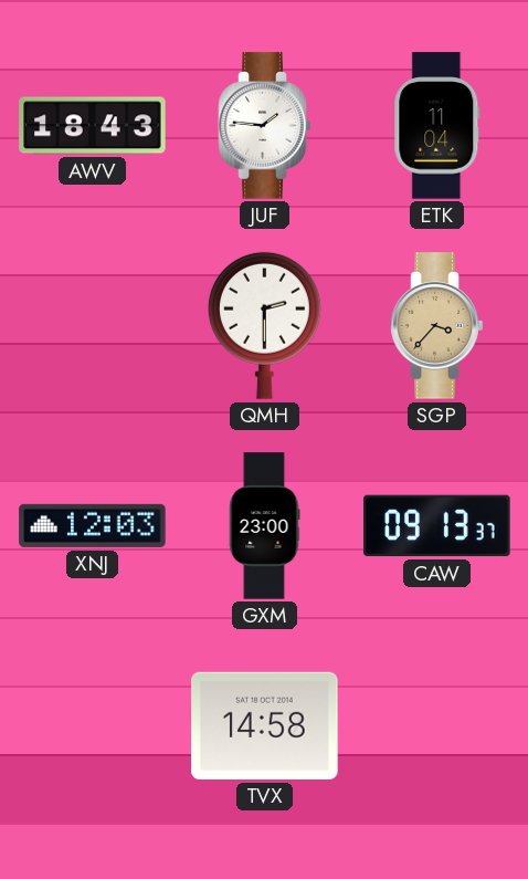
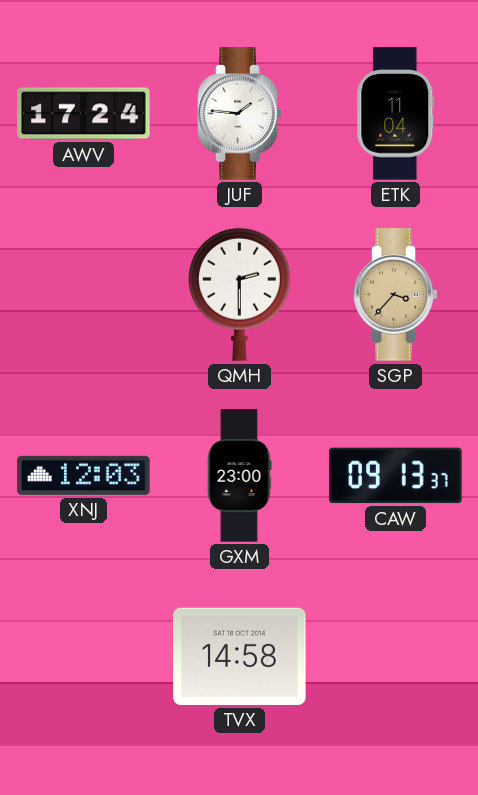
AWV: 18:43 -> 17:24 (84, 114)
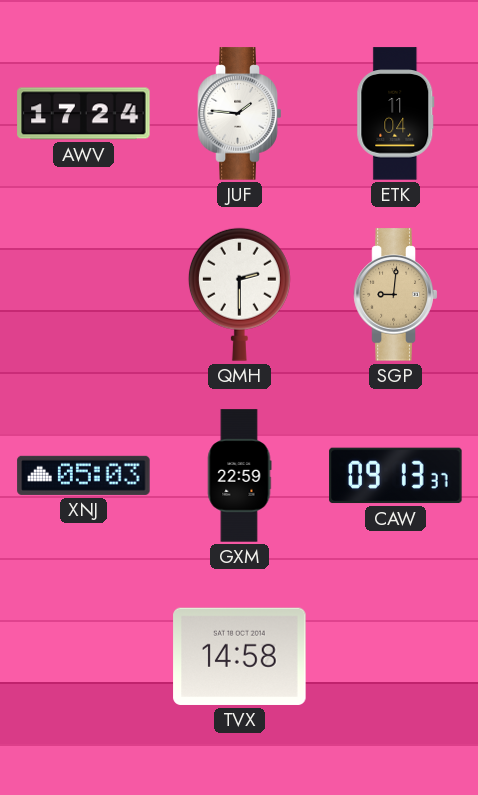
SGP: 3:37 -> 9:01 (396, 295)
XNJ: 12:03 -> 05:03 (84, 475)
GXM: 23:00 -> 22:59 (239, 476)
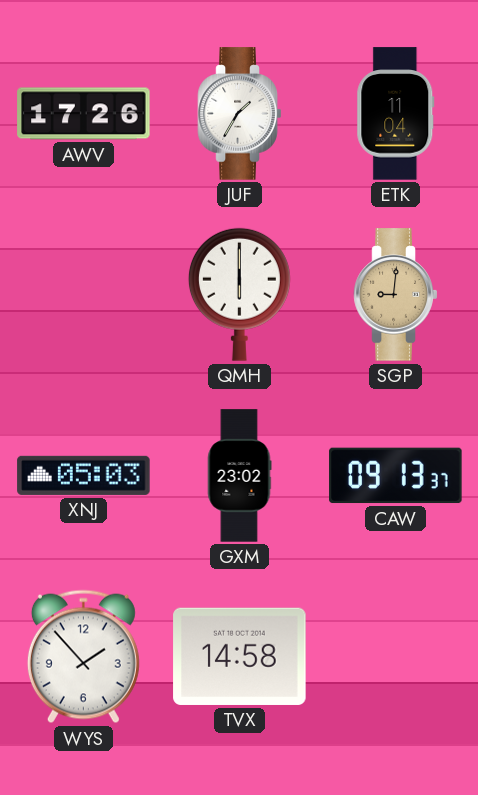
AWV: 17:24 -> 17:26 (84, 114)
JUF: 1:46 -> 1:35 (240, 114)
QMH: 2:30 -> 6:00 (239, 294)
GXM: 22:59 -> 23:02 (239, 476)
WYS: none -> 1:53 (83, 657)
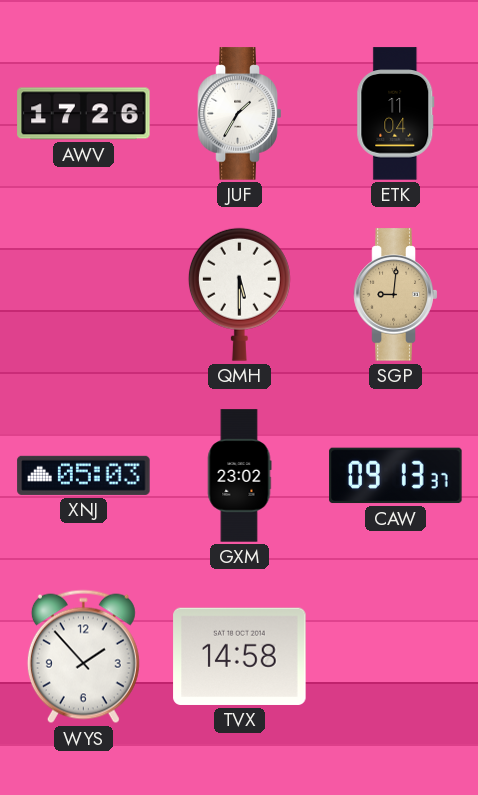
QMH: 6:00 -> 5:30 (239, 294)
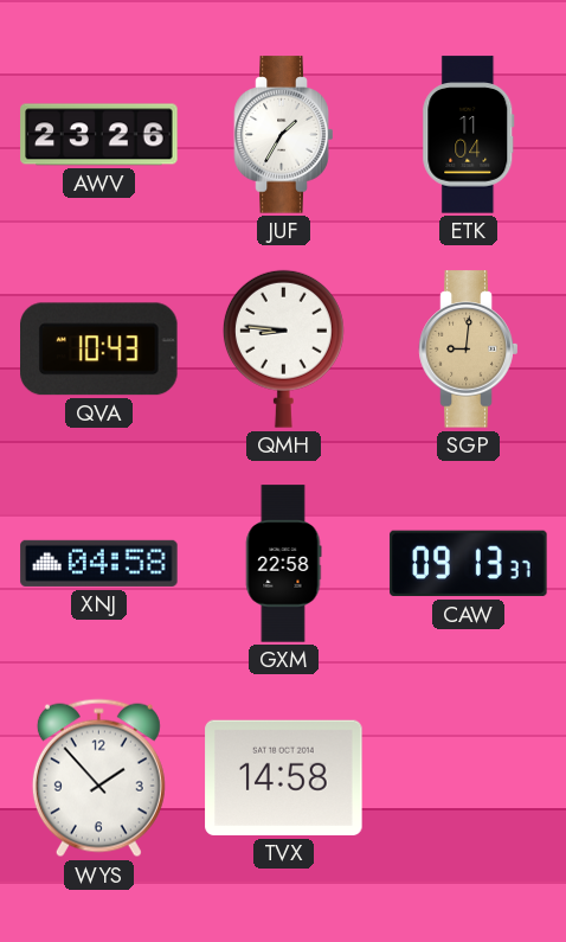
AWV: 17:26 -> 23:26 (99, 135)
QVA: none -> 10:43 (99, 350)
QMH: 5:30 -> 8:46 (283, 348)
XNJ: 05:03 -> 04:58 (99, 563)
GXM: 23:02 -> 22:58 (283, 564)
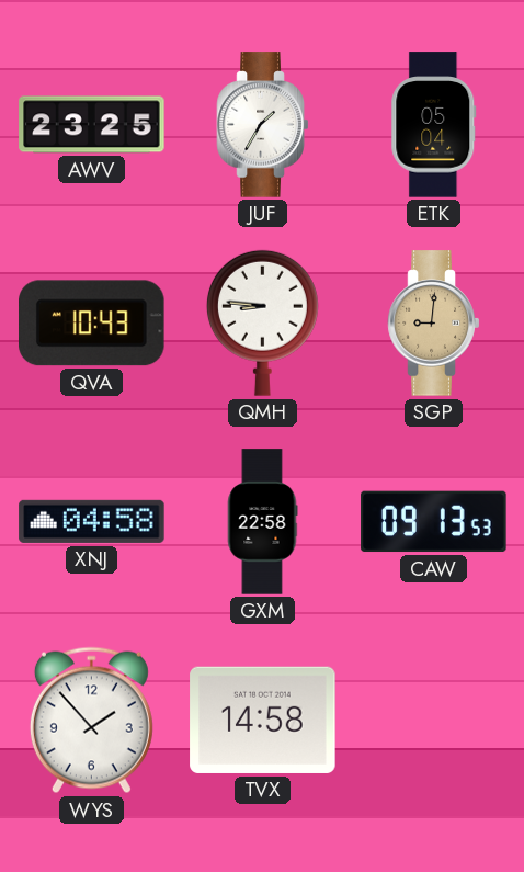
AWV: 23:26 -> 23:25 (92, 125)
ETK: 11:04 -> 05:04 (434, 125)
CAW: 09:13:37 -> 09:13:53 (434, 522)
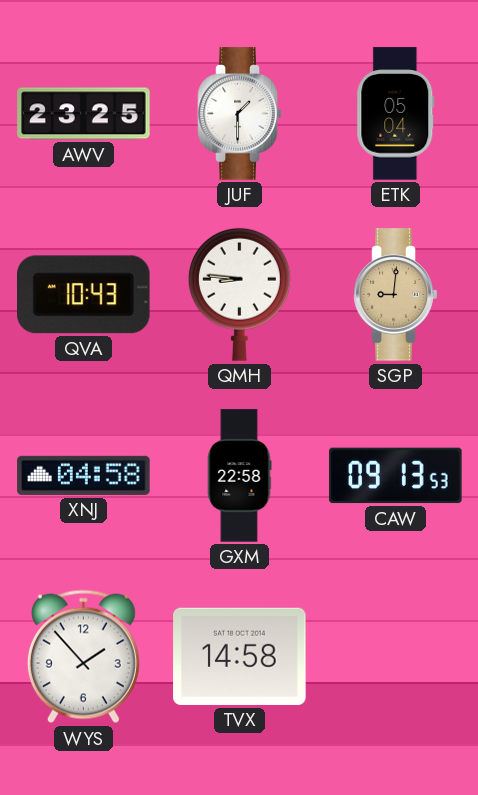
JUF: 1:35 -> 1:30 (240, 114)
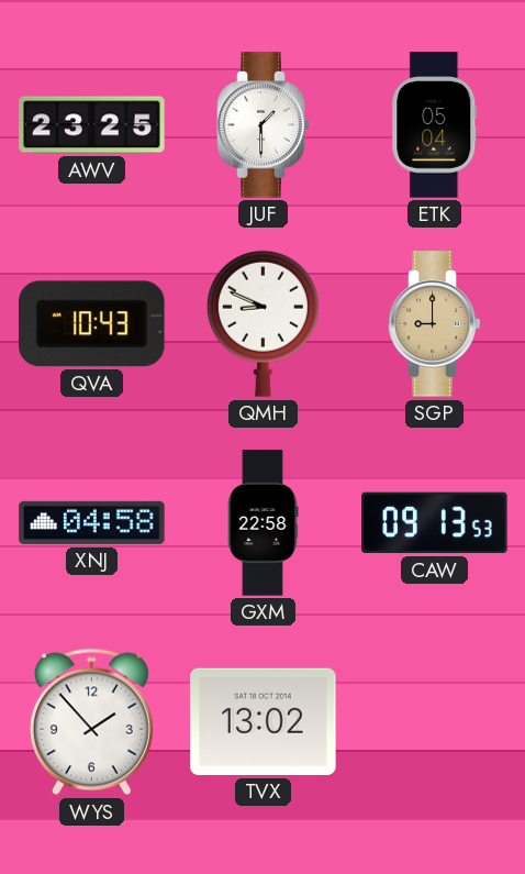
QMH: 8:46 -> 8:49 (262, 323)
SGP: 9:01 -> 9:00 (435, 324)
TVX: 14:58 -> 13:02 (264, 721)
